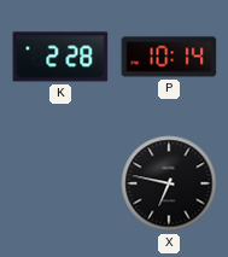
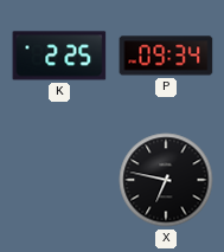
K: 2:28 -> 2:25 (59, 56)
P: 10:14 -> 09:34 (166, 56)
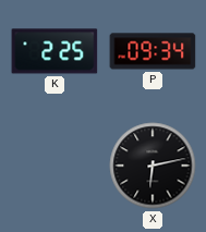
X: 6:47 -> 6:13 (153, 166)
